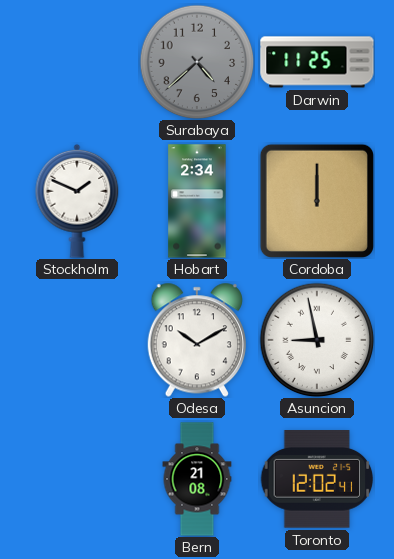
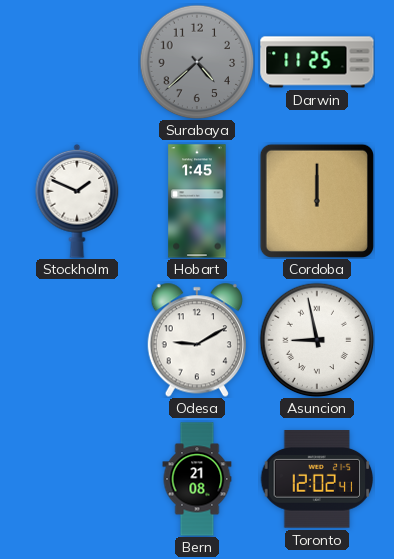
Hobart: 2:34 -> 1:45 (197, 201)
Odesa: 10:10 -> 9:10 (197, 340)
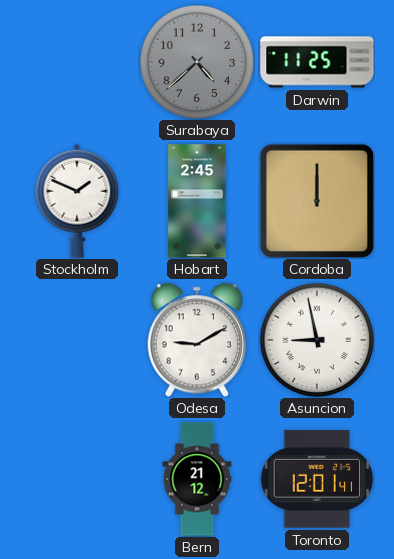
Hobart: 1:45 -> 2:45 (197, 201)
Bern: 21:08 -> 21:12 (197, 479)
Toronto: 12:02 -> 12:01 (317, 479)
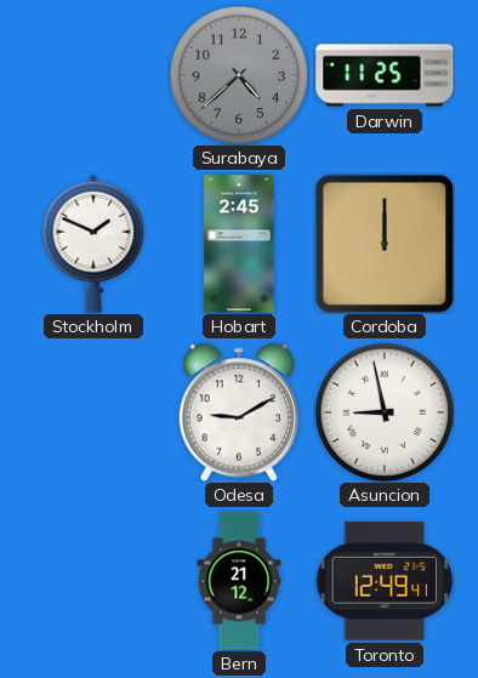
Toronto: 12:01 -> 12:49 (385, 581)
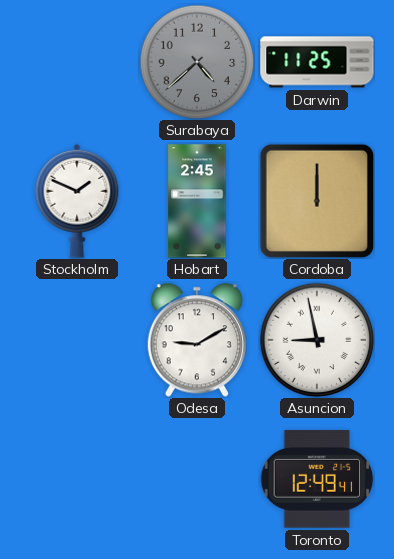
Bern: 21:12 -> none (239, 581)
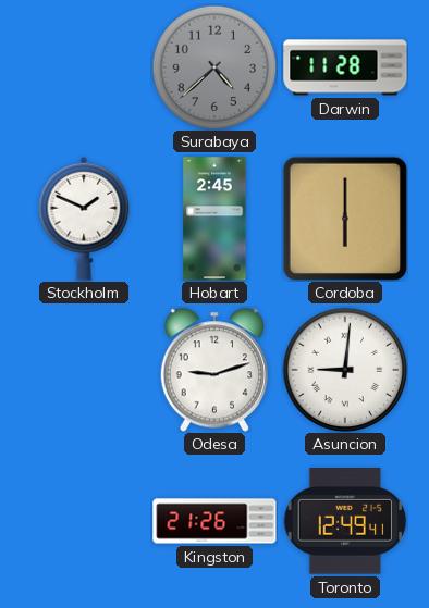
Darwin: 11:25 -> 11:28 (345, 67)
Cordoba: 12:00 -> 6:00 (345, 219)
Odesa: 9:10 -> 9:12 (214, 370)
Asuncion: 8:58 -> 9:01 (345, 370)
Kingston: none -> 21:26 (214, 521)
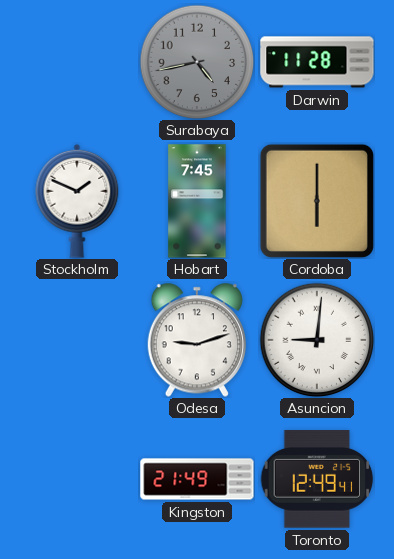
Surabaya: 4:38 -> 4:43 (197, 62)
Hobart: 2:45 -> 7:45 (197, 201)
Kingston: 21:26 -> 21:49 (197, 479)
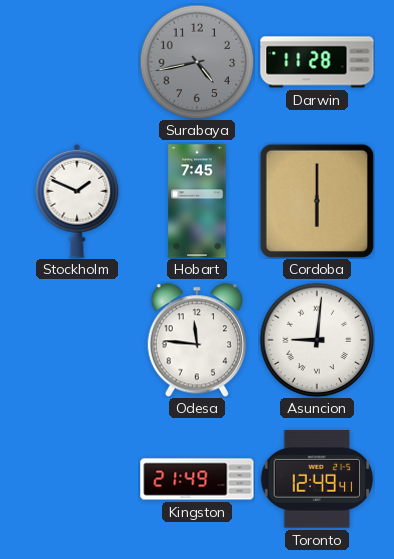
Odesa: 9:12 -> 11:46 (197, 340)
